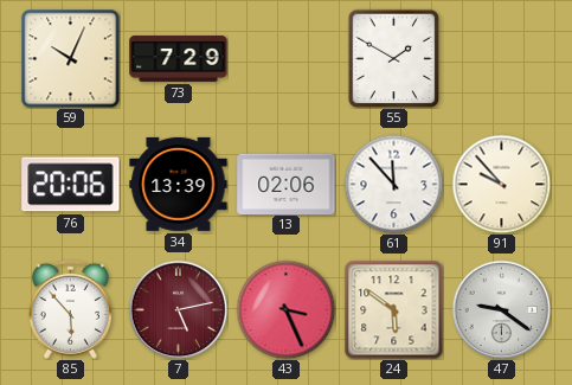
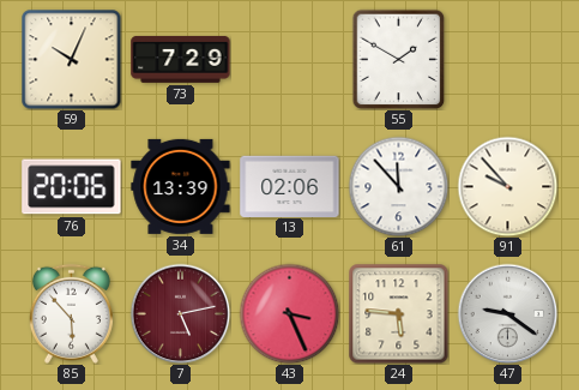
24: 5:51 -> 5:46 (398, 313)
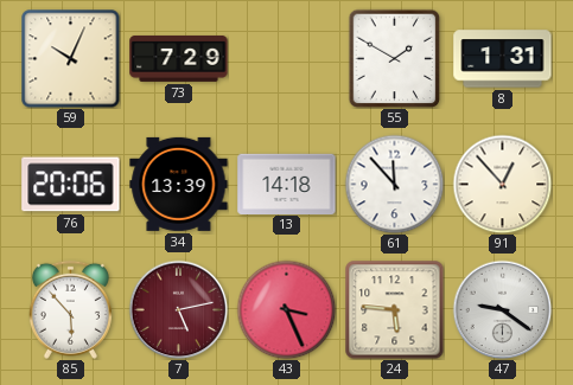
8: none -> 1:31 (503, 59)
13: 02:06 -> 14:18 (287, 184)
91: 9:53 -> 12:53 (502, 184)
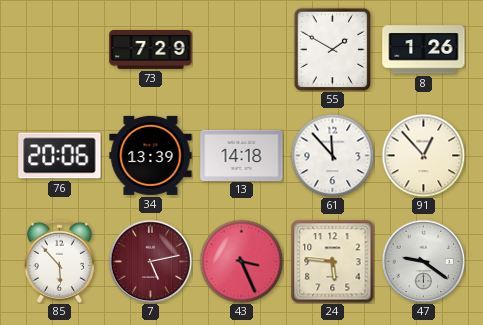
59: 10:04 -> none (70, 58)
8: 1:31 -> 1:26 (424, 50)
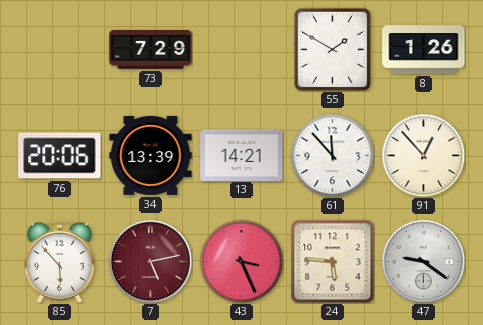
13: 14:18 -> 14:21 (242, 155)
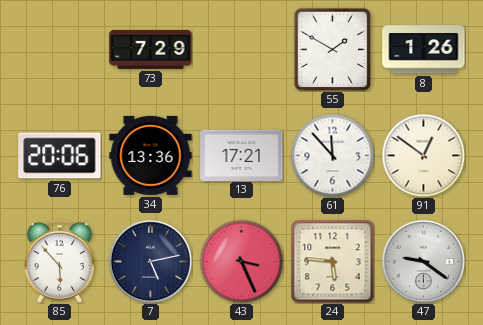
34: 13:39 -> 13:36 (151, 155)
13: 14:21 -> 17:21 (242, 155)
91: 12:53 -> 12:51 (423, 155)
7 dial: burgundy -> navy (150, 261)
